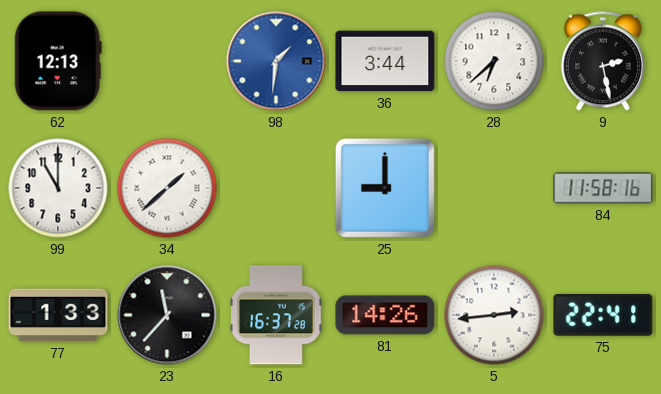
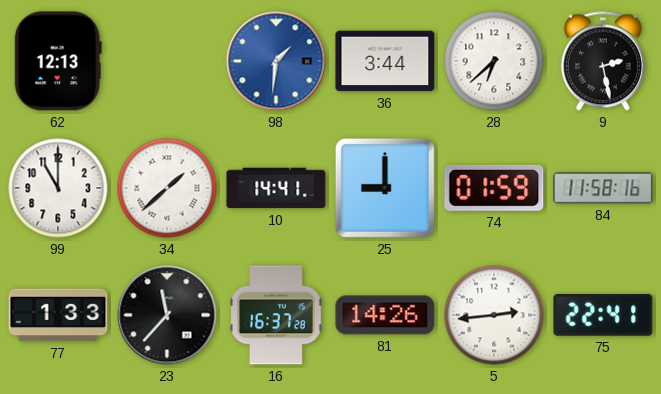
10: none -> 14:41 (276, 188)
74: none -> 01:59 (494, 188)
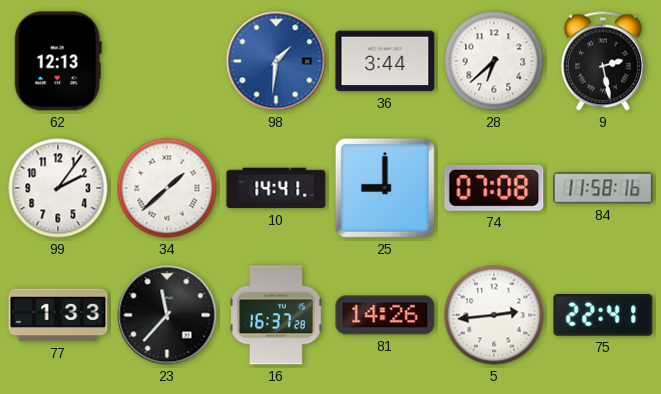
99: 11:00 -> 2:06 (58, 188)
74: 01:59 -> 07:08 (494, 188)
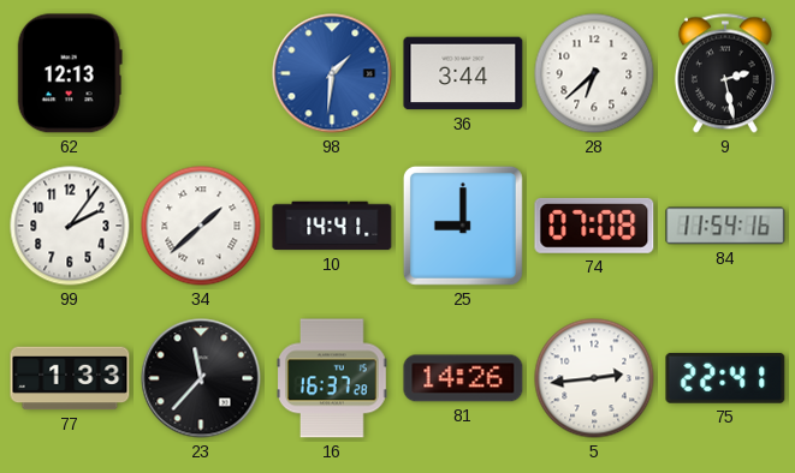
84: 11:58 -> 11:54 (725, 226)
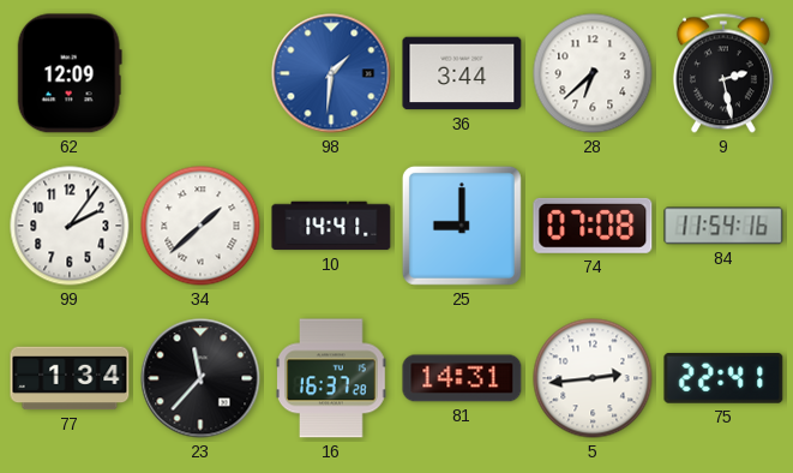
62: 12:13 -> 12:09 (70, 73)
77: 1:33 -> 1:34 (70, 378)
81: 14:26 -> 14:31 (462, 378)
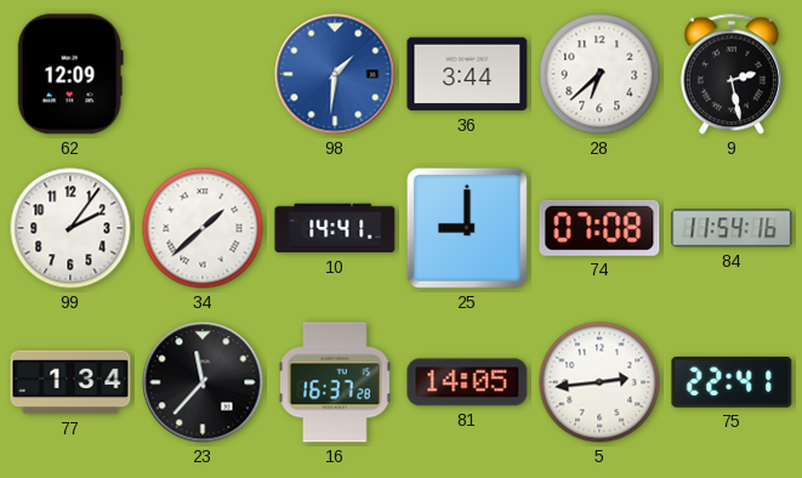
81: 14:31 -> 14:05 (467, 382)
